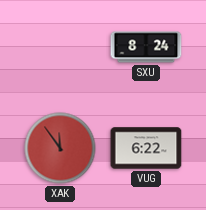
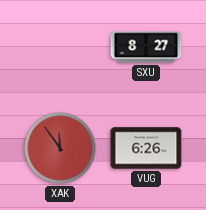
SXU: 8:24 -> 8:27 (146, 47)
VUG: 6:22 -> 6:26 (146, 148)
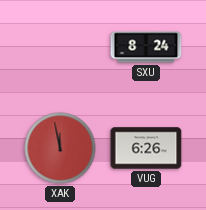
SXU: 8:27 -> 8:24 (146, 47)
XAK: 11:54 -> 11:58 (60, 148)
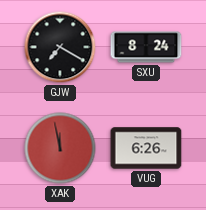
GJW: none -> 7:20 (60, 47)
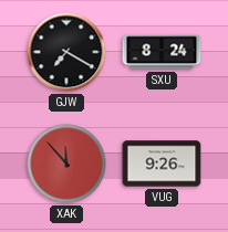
XAK: 11:58 -> 11:53 (66, 164)
VUG: 6:26 -> 9:26 (162, 164)
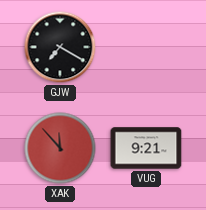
SXU: 8:24 -> none (162, 52)
VUG: 9:26 -> 9:21 (146, 148)
